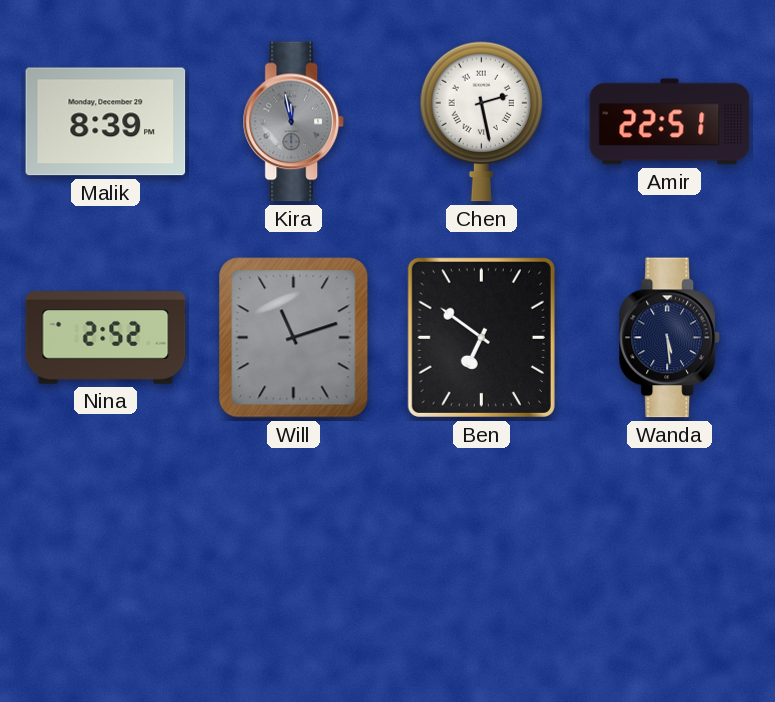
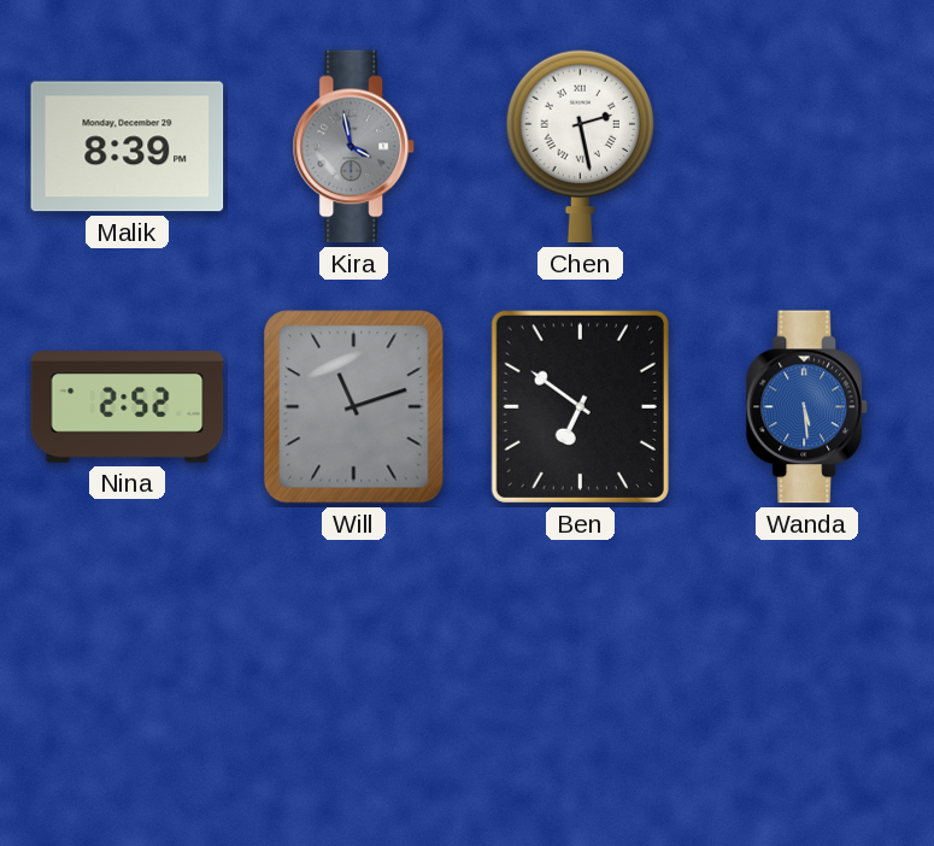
Kira: 11:58 -> 3:58 (353, 147)
Amir: 22:51 -> none (670, 122)
Wanda dial: navy -> blue (806, 407)
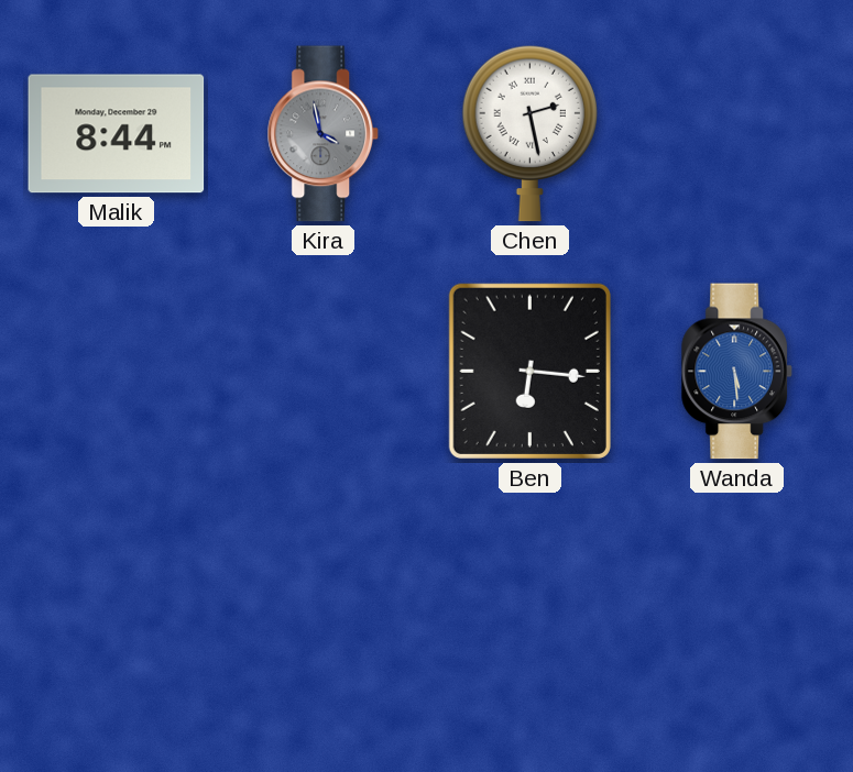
Malik: 8:39 -> 8:44 (117, 134)
Nina: 2:52 -> none (128, 407)
Will: 11:12 -> none (354, 407)
Ben: 6:51 -> 6:16 (529, 371)
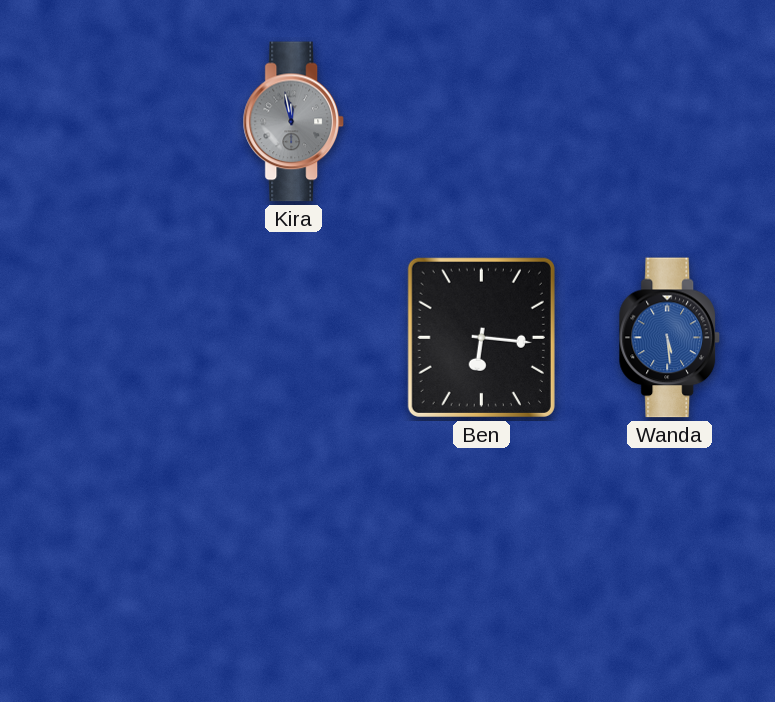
Malik: 8:44 -> none (117, 134)
Kira: 3:58 -> 11:58 (293, 122)
Chen: 2:28 -> none (529, 133)
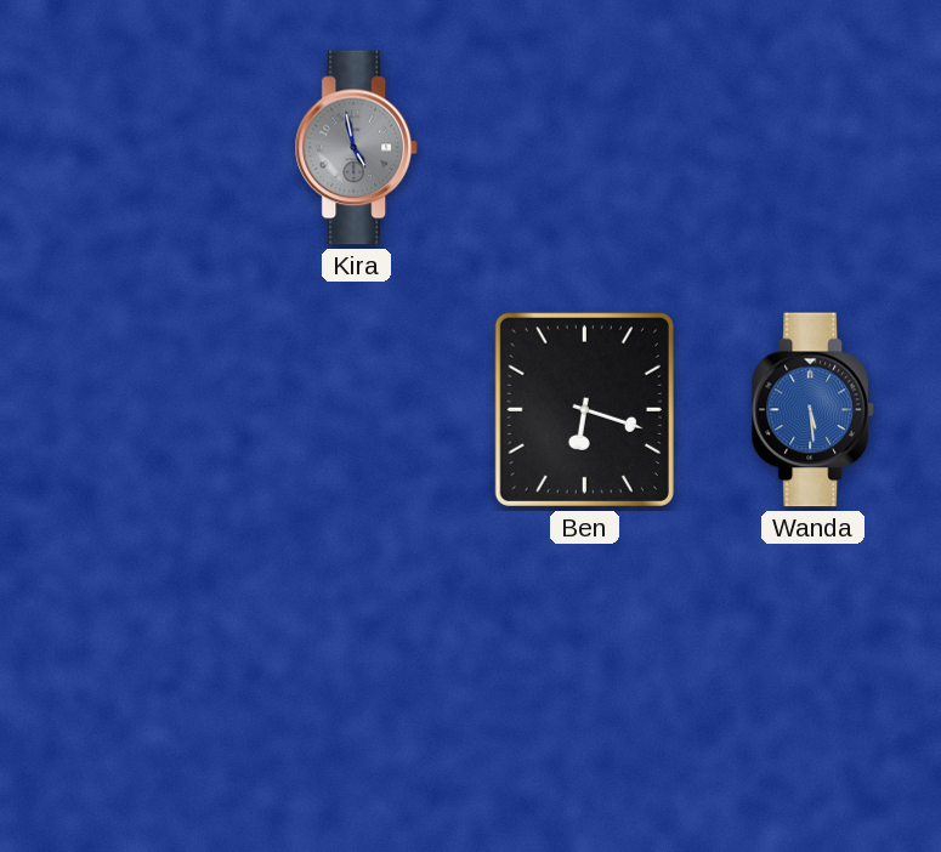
Kira: 11:58 -> 4:58 (356, 148)
Ben: 6:16 -> 6:18 (584, 409)
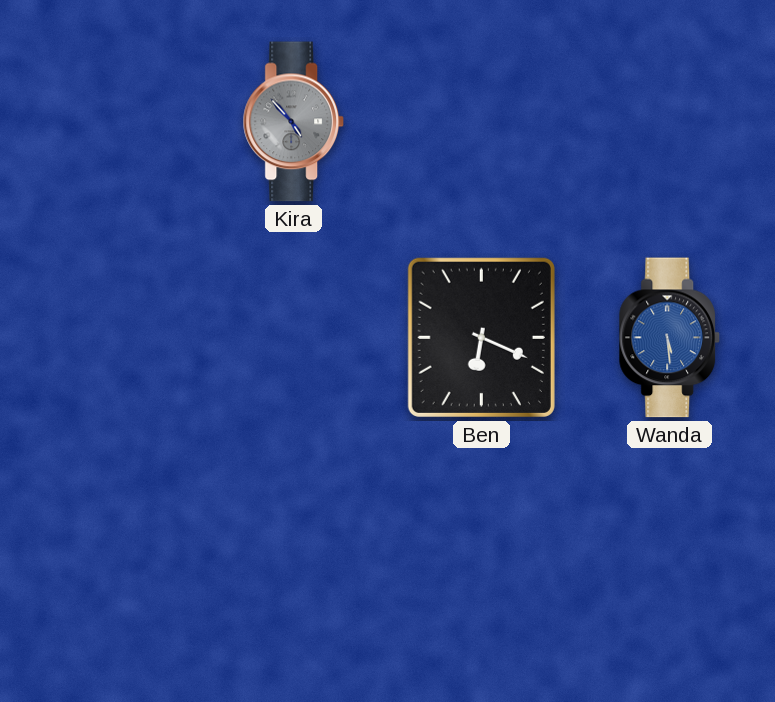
Kira: 4:58 -> 4:53 (293, 122)
Ben: 6:18 -> 6:19 (481, 337)
